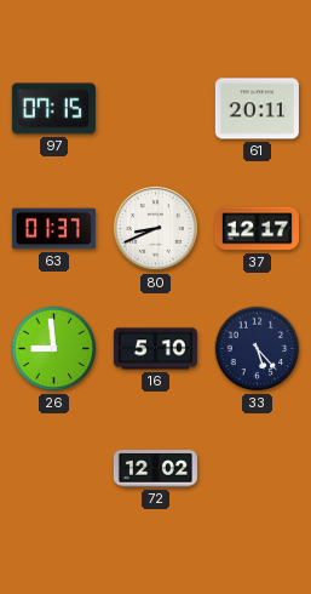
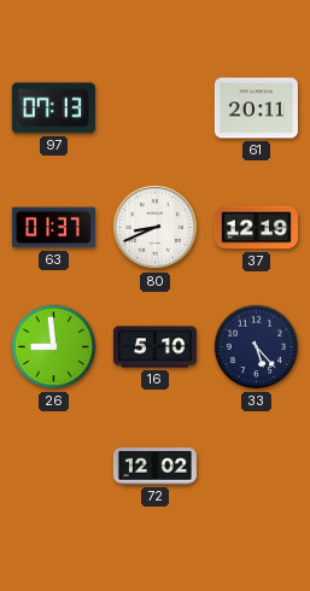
97: 07:15 -> 07:13 (53, 109)
37: 12:17 -> 12:19 (256, 228)
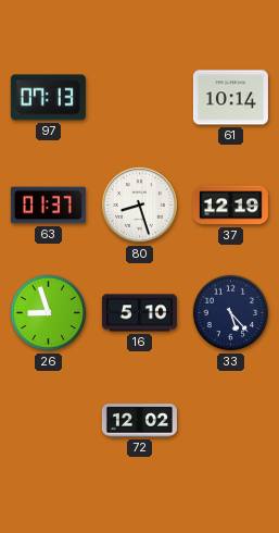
61: 20:11 -> 10:14 (230, 98)
80: 8:41 -> 8:27 (139, 204)
26: 8:59 -> 8:57 (49, 313)
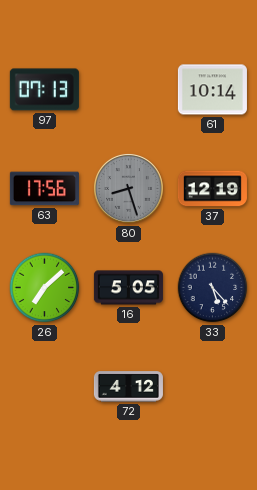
63: 01:37 -> 17:56 (44, 189)
80 dial: white -> grey (128, 188)
26: 8:57 -> 7:08 (45, 288)
16: 5:10 -> 5:05 (128, 288)
72: 12:02 -> 4:12 (128, 387)
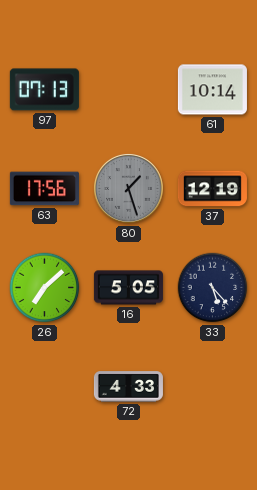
80: 8:27 -> 1:27 (128, 188)
72: 4:12 -> 4:33 (128, 387)
